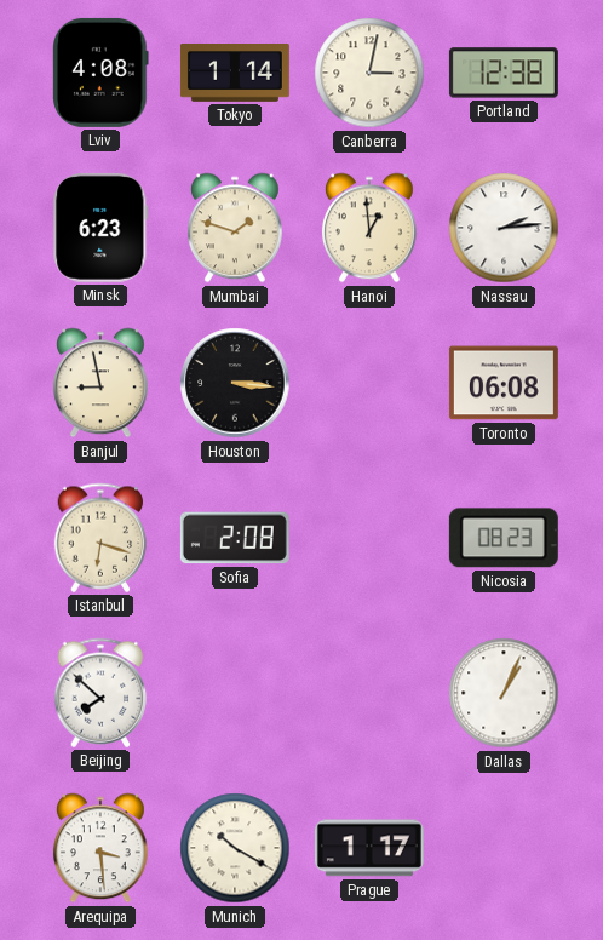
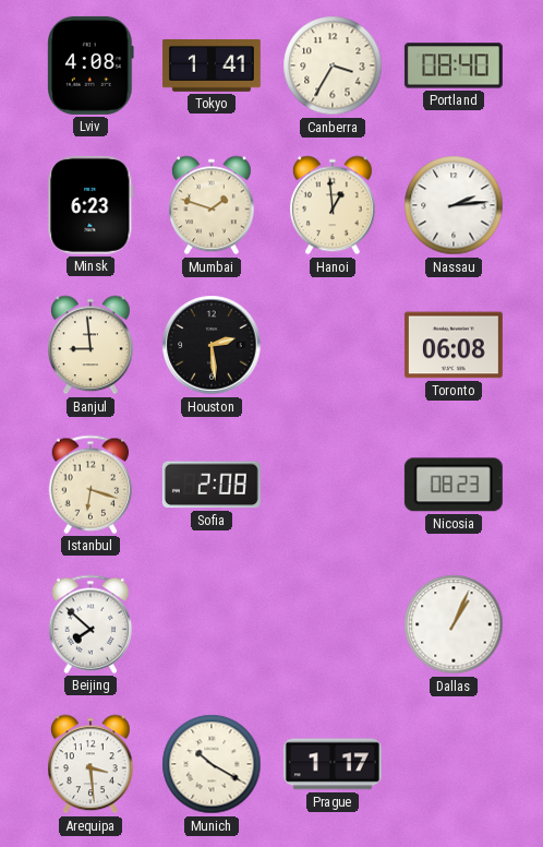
Tokyo: 1:14 -> 1:41 (212, 67)
Canberra: 3:02 -> 3:35 (333, 65)
Portland: 12:38 -> 08:40 (454, 65)
Banjul: 8:58 -> 8:59 (90, 345)
Houston: 3:16 -> 2:29 (212, 345)
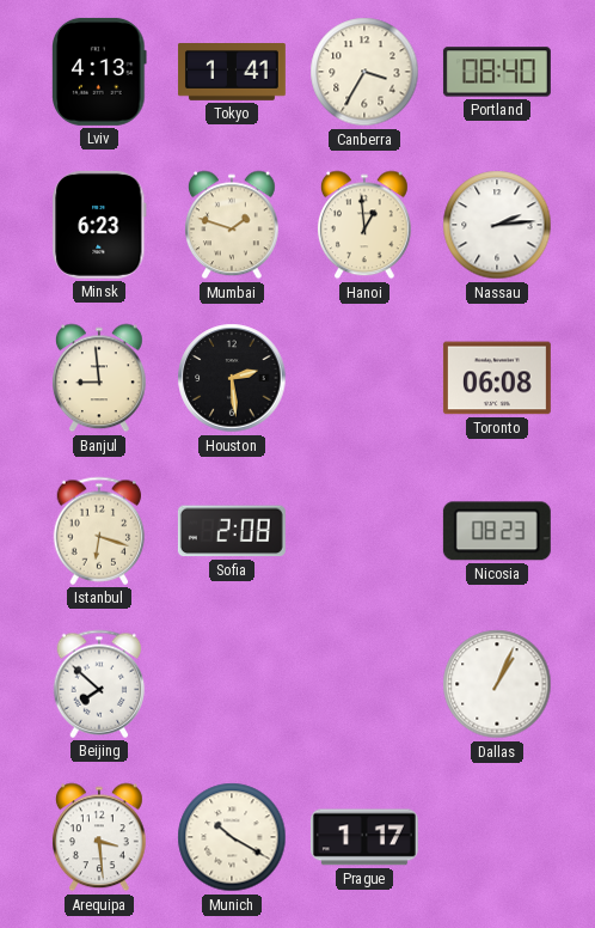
Lviv: 4:08 -> 4:13 (100, 72)
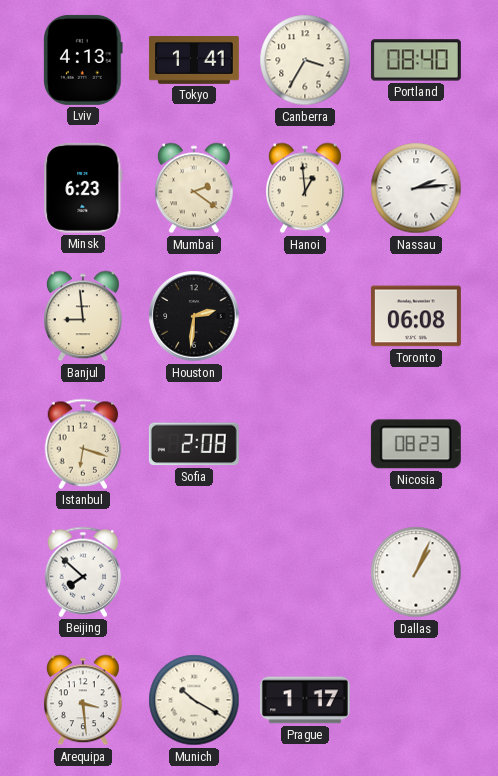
Mumbai: 1:48 -> 2:21 (194, 188)
Houston: 2:29 -> 2:31 (194, 316)
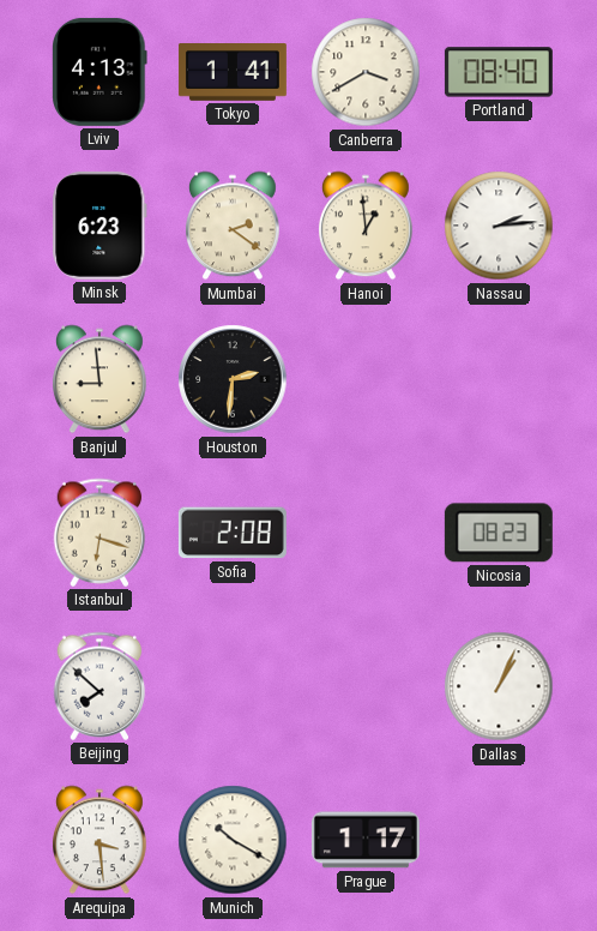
Canberra: 3:35 -> 3:40 (366, 72)
Toronto: 06:08 -> none (416, 316)
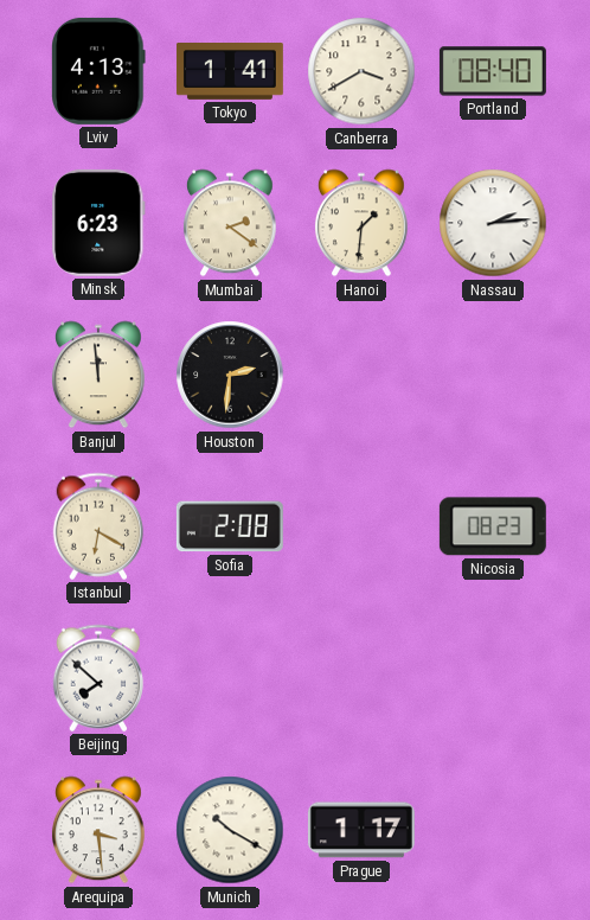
Hanoi: 12:59 -> 1:31 (361, 223)
Banjul: 8:59 -> 11:59 (98, 375)
Istanbul: 6:18 -> 6:20 (98, 526)
Dallas: 1:04 -> none (499, 686)
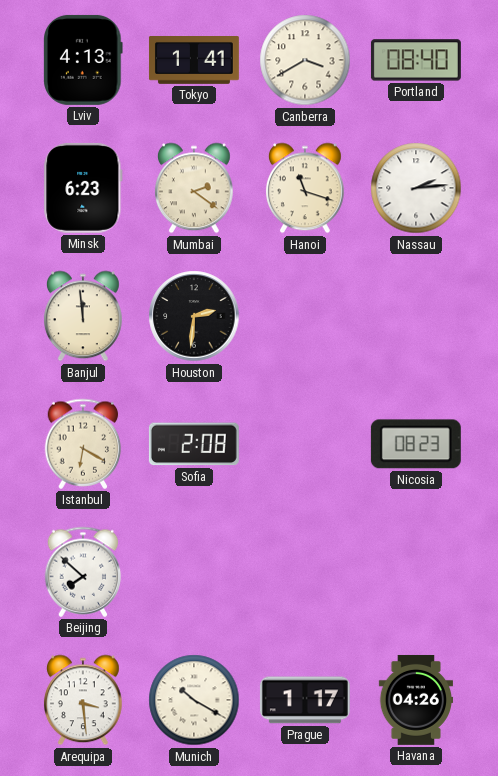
Hanoi: 1:31 -> 11:18 (305, 188)
Havana: none -> 04:26 (416, 700)
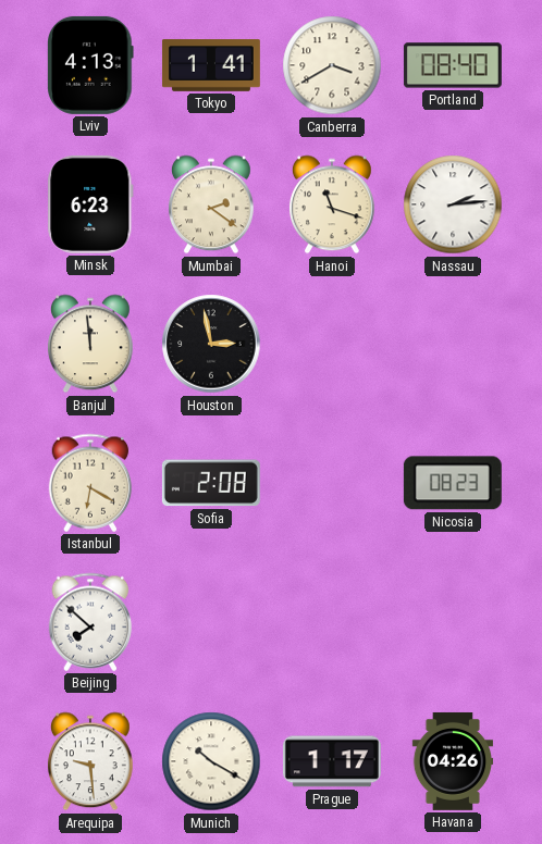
Houston: 2:31 -> 2:58 (211, 344)
Arequipa: 3:29 -> 9:29 (90, 761)
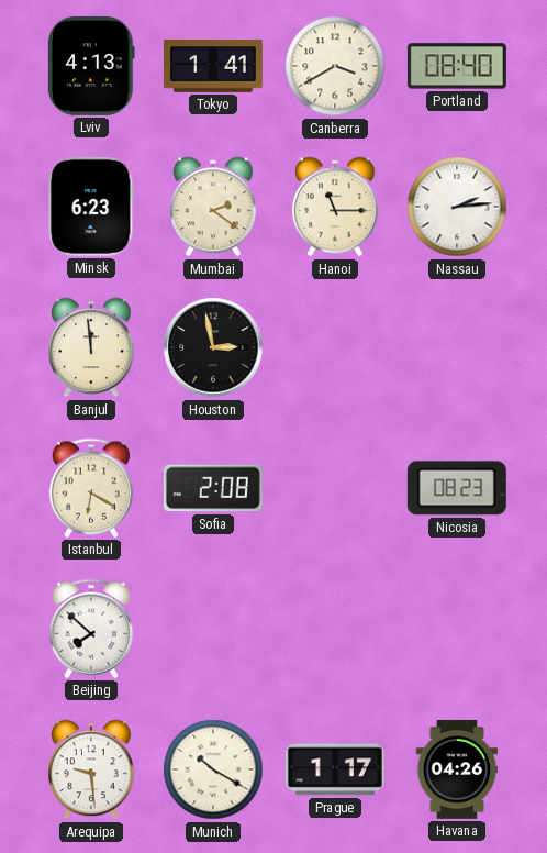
Hanoi: 11:18 -> 11:15 (335, 207)
